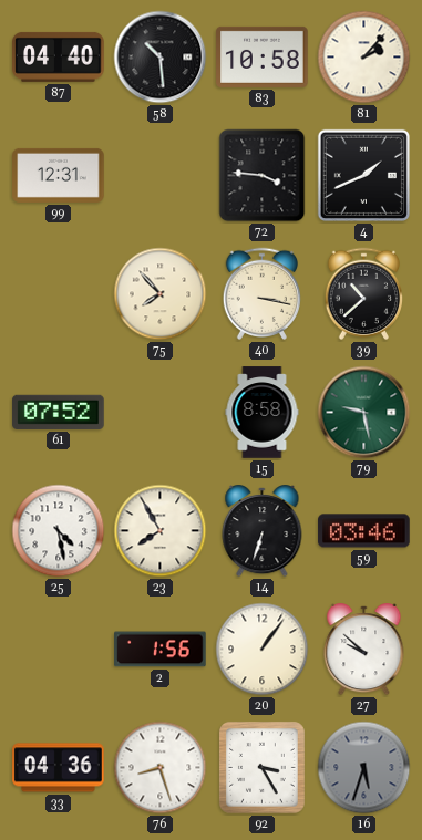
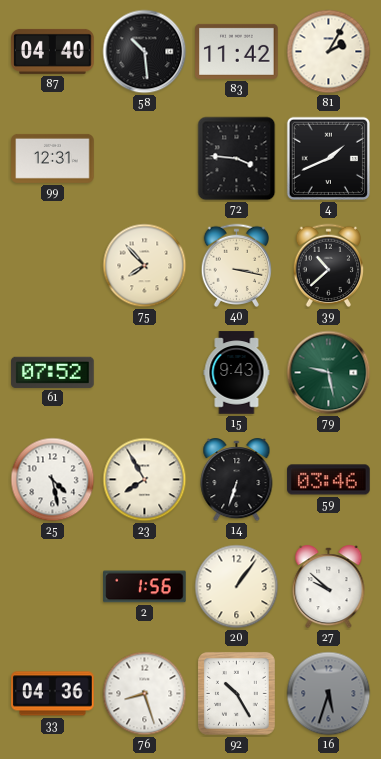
83: 10:58 -> 11:42 (237, 51)
81: 2:07 -> 2:05 (329, 52)
15: 8:58 -> 9:43 (237, 373)
92: 3:25 -> 10:25 (236, 693)
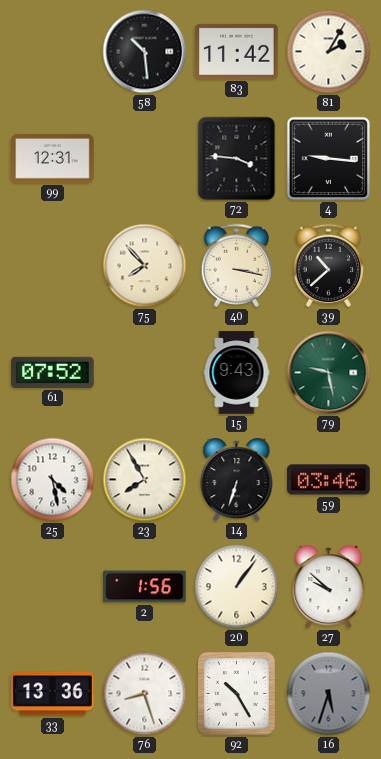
87: 04:40 -> none (53, 51)
4: 1:41 -> 9:16 (328, 158)
33: 04:36 -> 13:36 (53, 694)
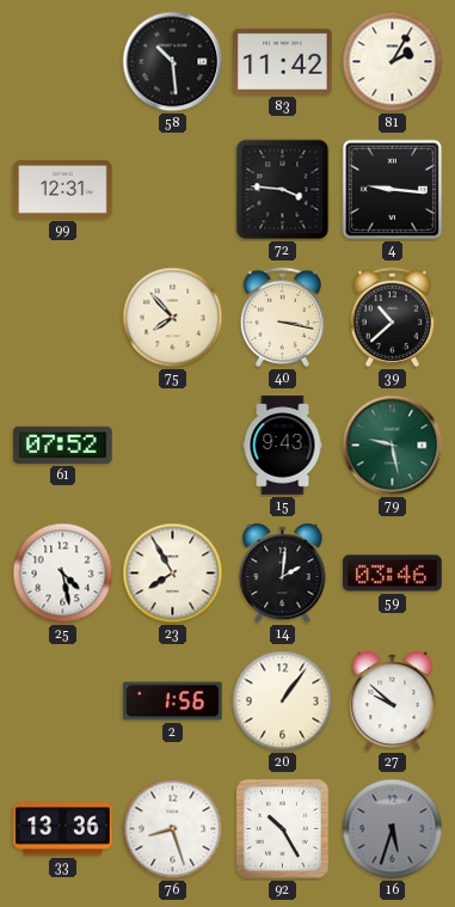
14: 6:33 -> 2:01 (283, 575)
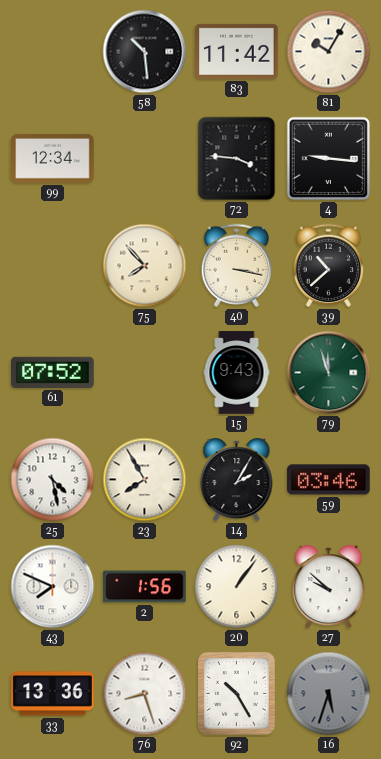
81: 2:05 -> 10:05 (329, 52)
99: 12:31 -> 12:34 (53, 158)
79: 9:28 -> 11:57 (329, 373)
14: 2:01 -> 2:05 (237, 481)
43: none -> 7:49 (53, 587)
